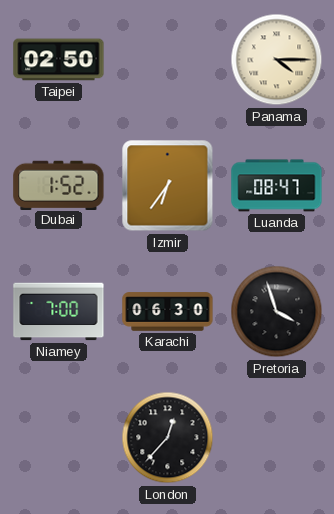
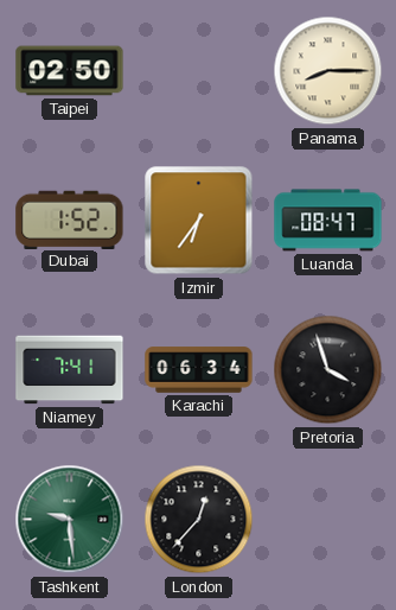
Panama: 4:15 -> 8:15 (328, 71)
Niamey: 7:00 -> 7:41 (70, 370)
Karachi: 06:30 -> 06:34 (199, 370)
Tashkent: none -> 9:29 (70, 520)
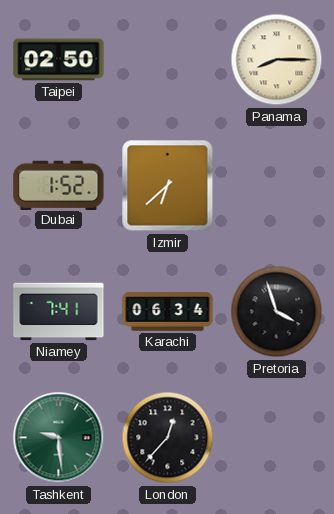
Izmir: 6:36 -> 6:38 (168, 186)
Luanda: 08:47 -> none (328, 221)
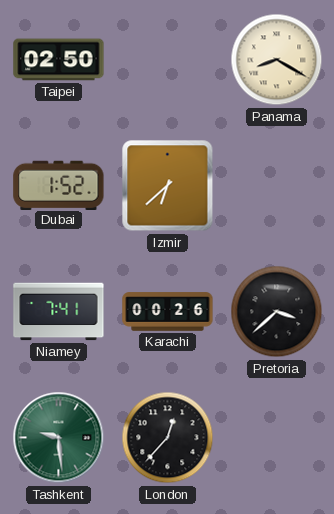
Panama: 8:15 -> 8:20 (277, 60)
Karachi: 06:34 -> 00:26 (168, 312)
Pretoria: 3:57 -> 3:38 (277, 312)
